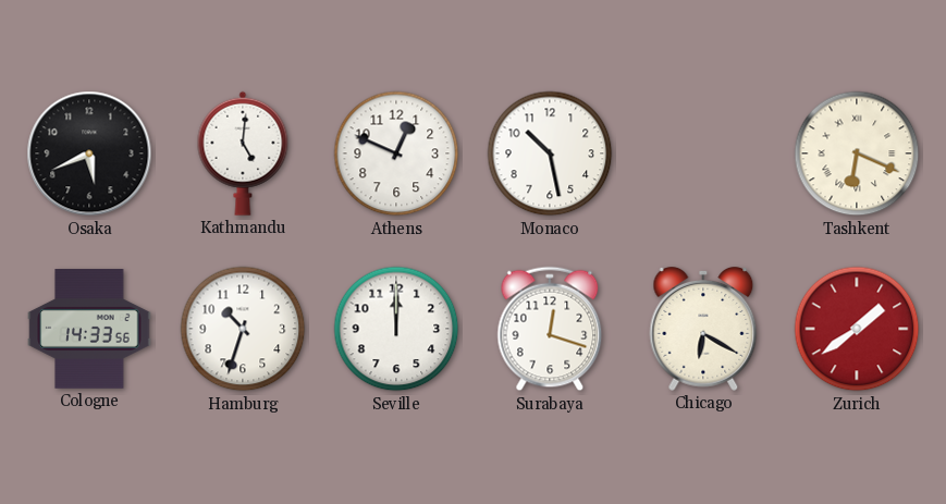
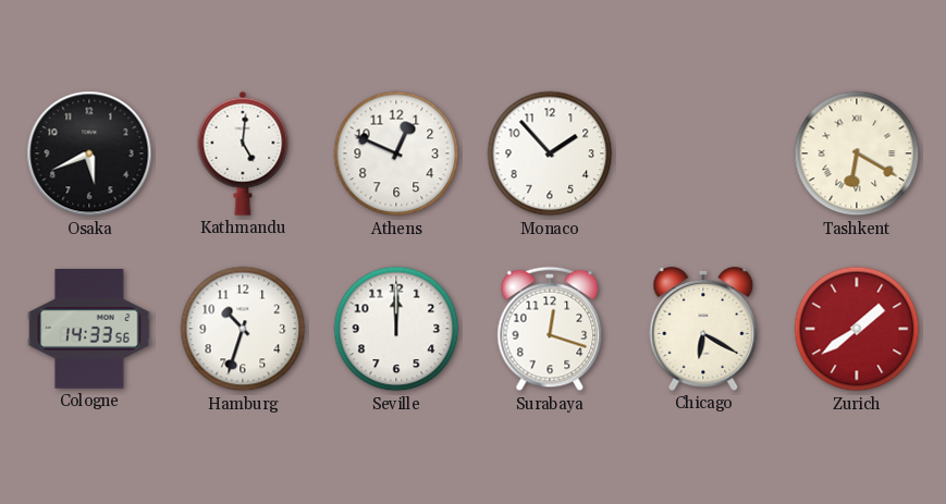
Monaco: 10:28 -> 1:53 (550, 153)
Tashkent: 6:19 -> 6:20 (857, 153)
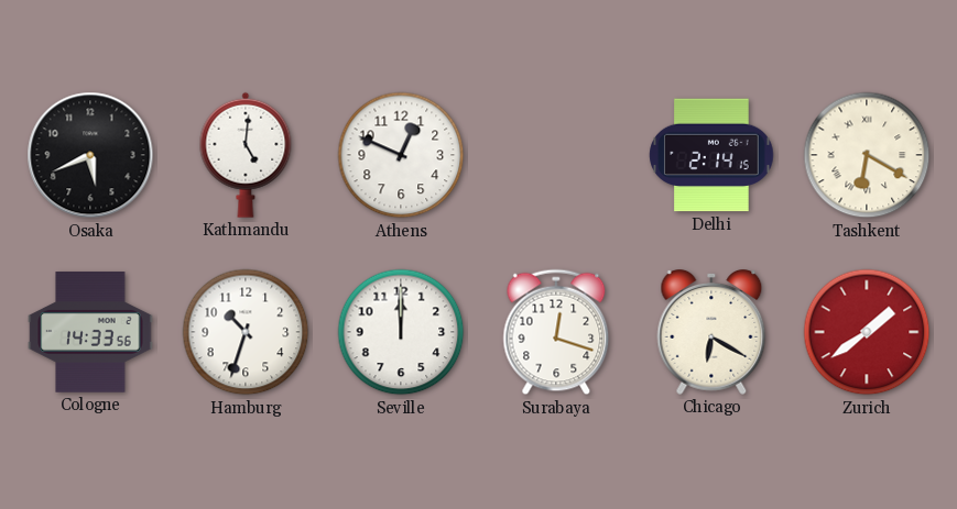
Monaco: 1:53 -> none (550, 153)
Delhi: none -> 2:14 (711, 155)
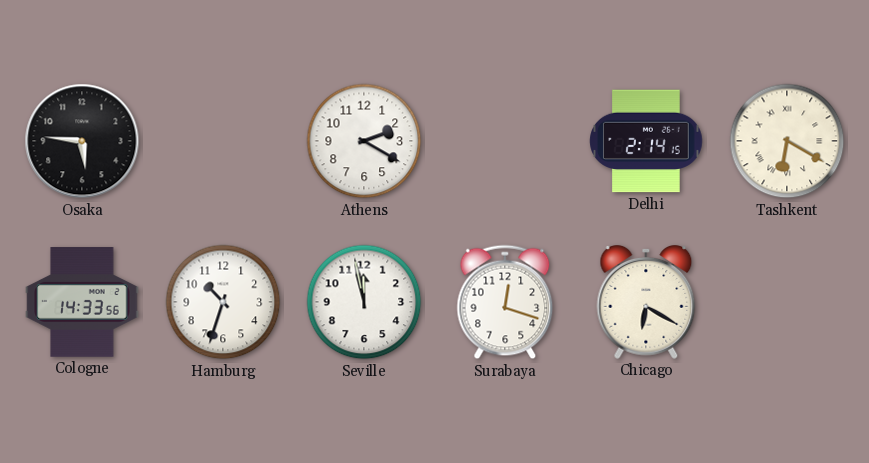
Osaka: 5:41 -> 5:46 (82, 141)
Kathmandu: 5:01 -> none (246, 155)
Athens: 12:49 -> 2:20 (364, 141)
Seville: 12:00 -> 11:58 (364, 302)
Zurich: 1:39 -> none (867, 332)
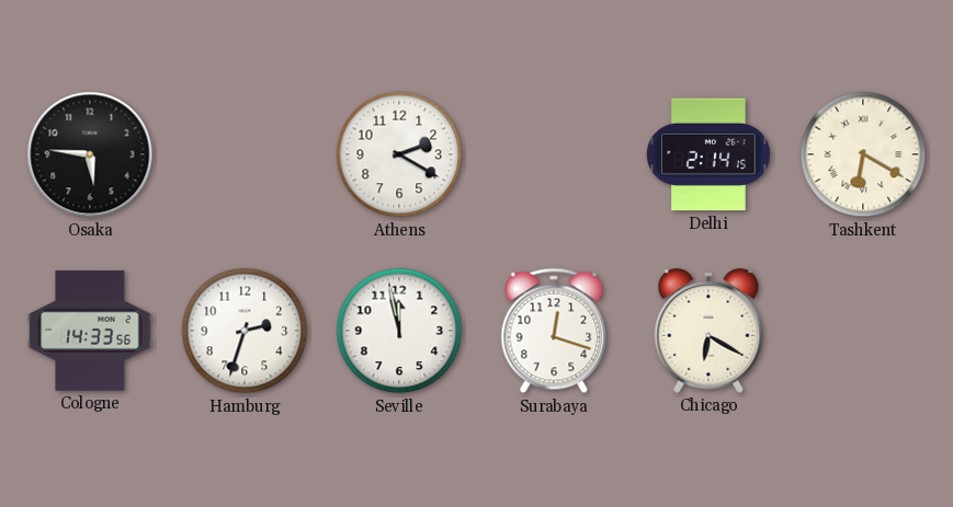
Hamburg: 10:33 -> 2:33 (245, 331)
